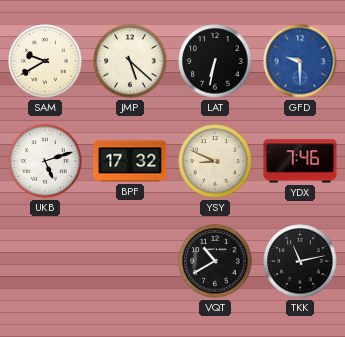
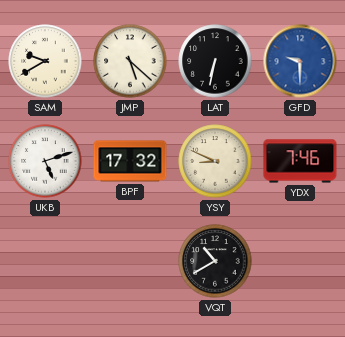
TKK: 11:13 -> none (300, 261)
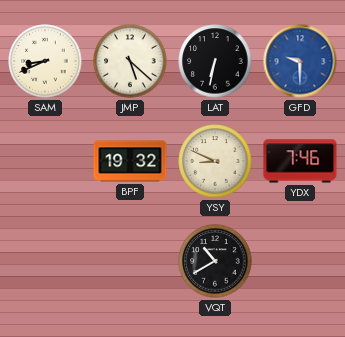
SAM: 9:40 -> 8:41 (45, 61)
UKB: 5:12 -> none (45, 161)
BPF: 17:32 -> 19:32 (130, 161)
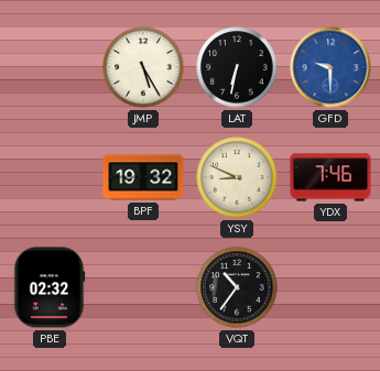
SAM: 8:41 -> none (45, 61)
JMP: 5:22 -> 5:25 (143, 67)
PBE: none -> 02:32 (50, 287)
VQT: 10:40 -> 10:36 (237, 287)
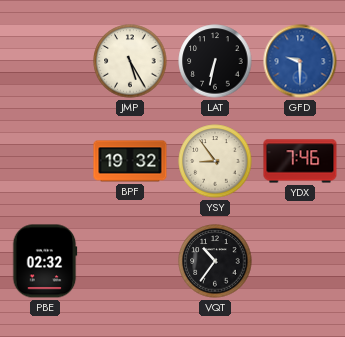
YSY: 8:49 -> 8:54 (215, 161)
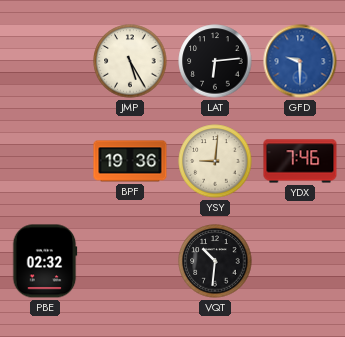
LAT: 6:32 -> 6:14 (215, 61)
BPF: 19:32 -> 19:36 (130, 161)
YSY: 8:54 -> 9:01 (215, 161)
VQT: 10:36 -> 10:31 (215, 261)
